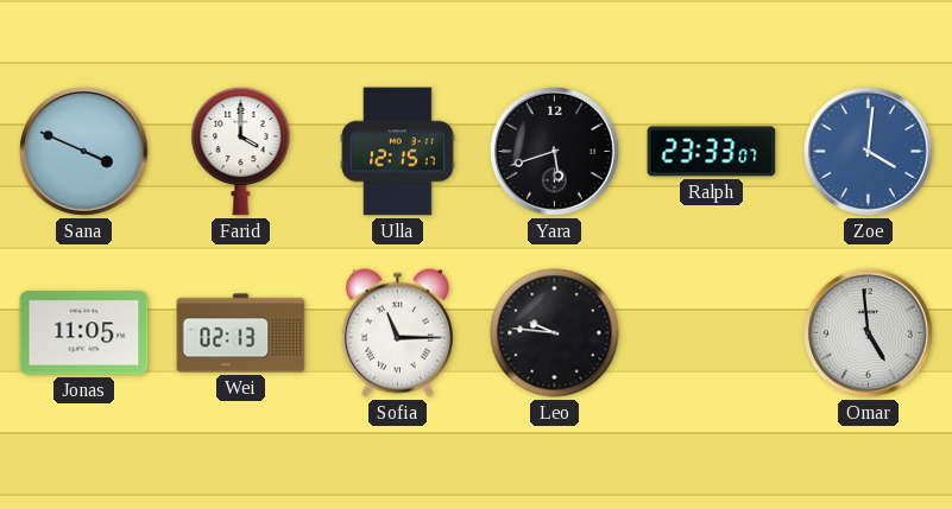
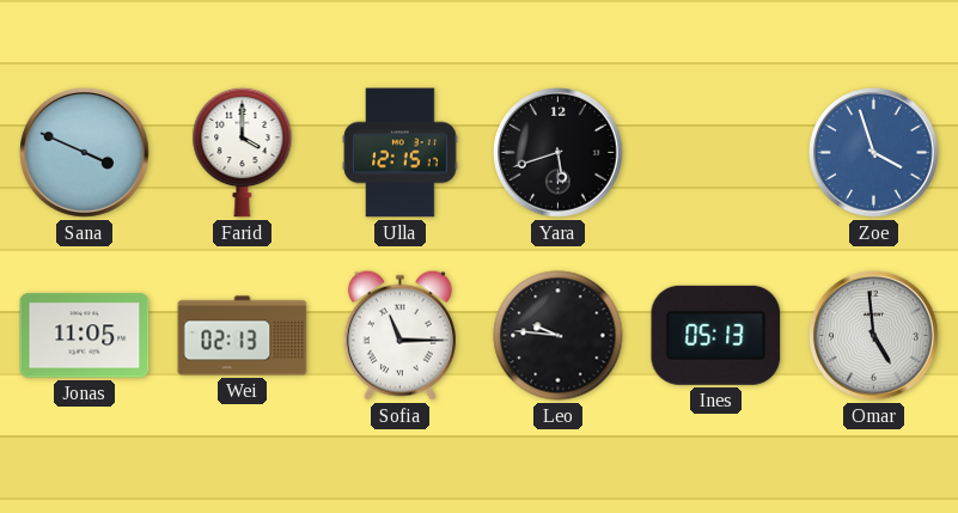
Ralph: 23:33 -> none (712, 152)
Zoe: 4:01 -> 3:57 (874, 153)
Ines: none -> 05:13 (716, 335)
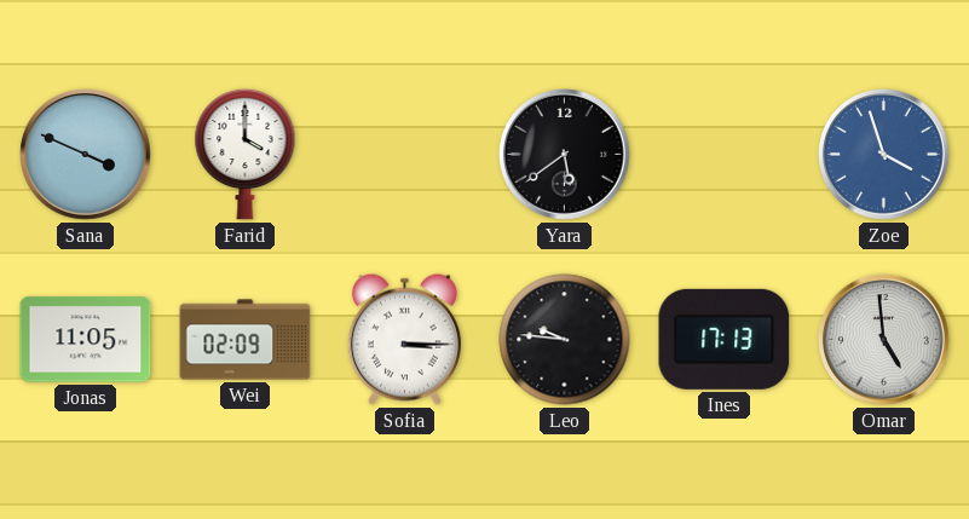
Ulla: 12:15 -> none (401, 153)
Yara: 5:42 -> 5:39 (565, 155)
Wei: 02:13 -> 02:09 (246, 340)
Sofia: 11:15 -> 3:15 (404, 339)
Ines: 05:13 -> 17:13 (725, 339)
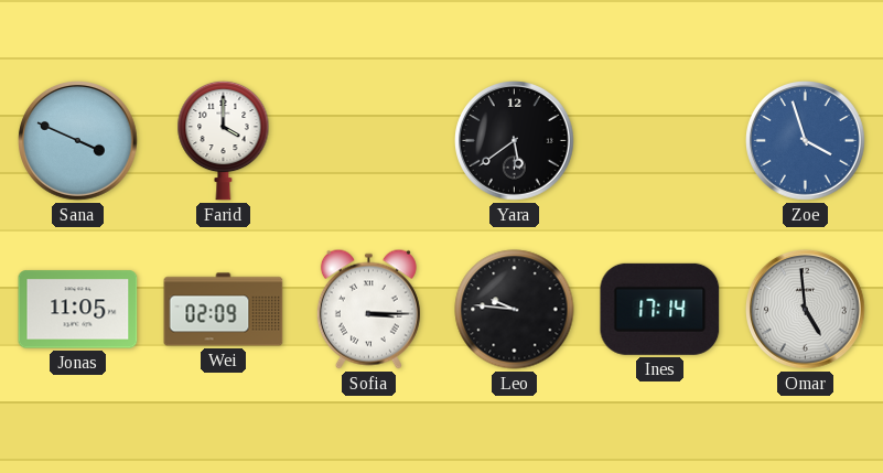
Ines: 17:13 -> 17:14 (660, 309)
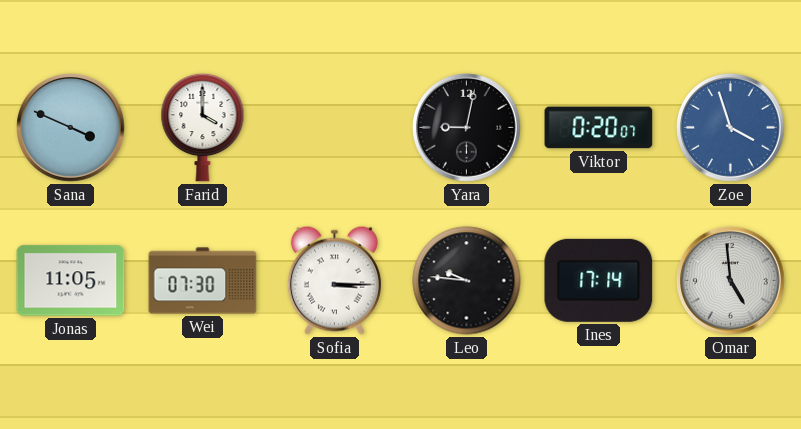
Yara: 5:39 -> 9:02 (467, 128)
Viktor: none -> 0:20 (599, 128)
Wei: 02:09 -> 07:30 (203, 281)
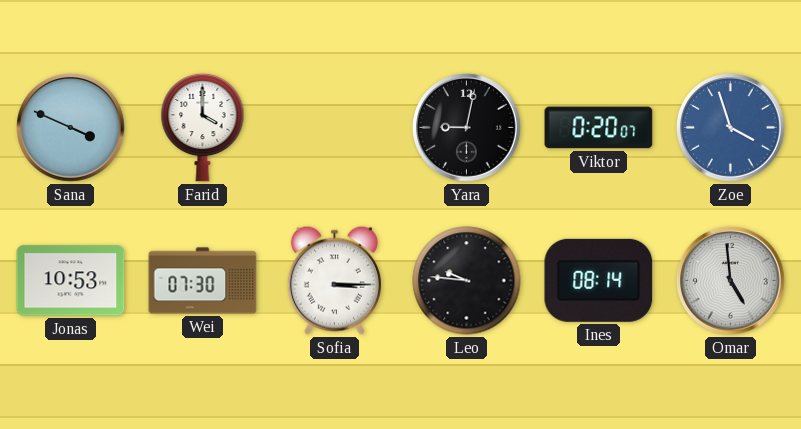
Jonas: 11:05 -> 10:53 (71, 281)
Ines: 17:14 -> 08:14 (599, 280)
